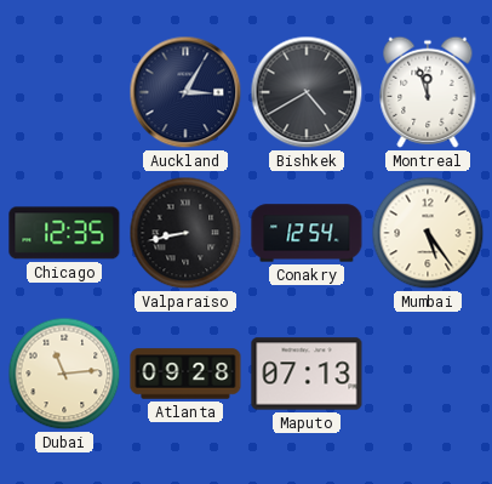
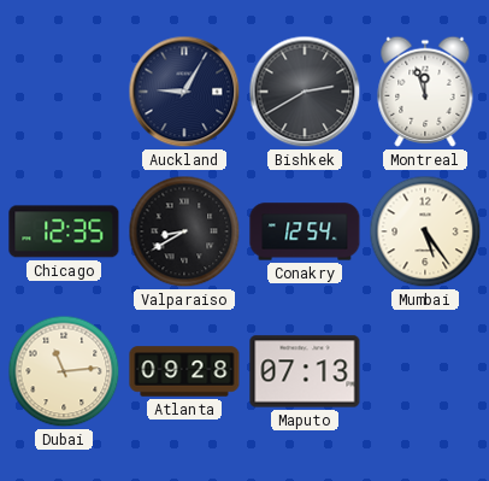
Auckland: 3:05 -> 9:05 (184, 92)
Bishkek: 4:40 -> 2:40 (305, 92)
Valparaiso: 8:43 -> 8:40 (184, 231)
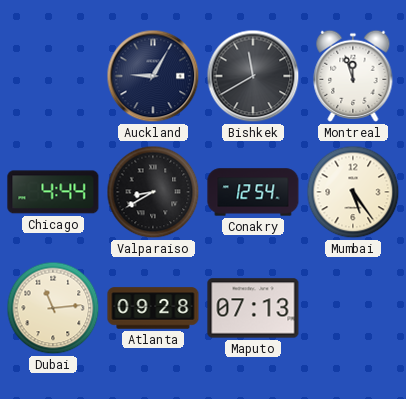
Bishkek: 2:40 -> 11:40 (253, 76)
Chicago: 12:35 -> 4:44 (53, 192)
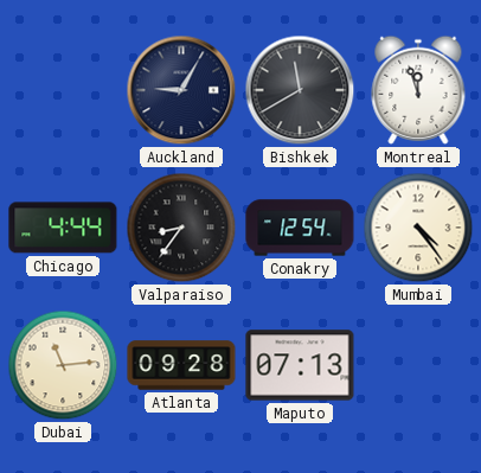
Valparaiso: 8:40 -> 8:36 (181, 228)
Mumbai: 5:24 -> 4:24 (418, 228)
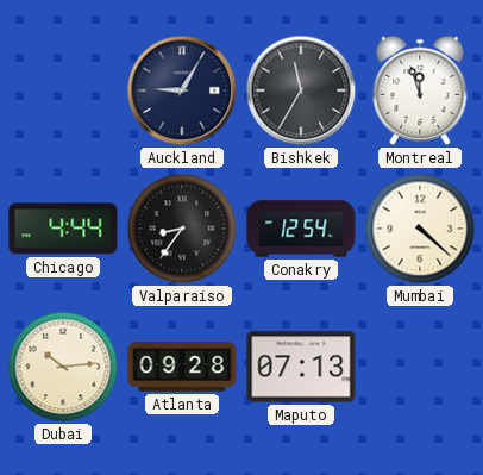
Bishkek: 11:40 -> 11:35 (301, 90)
Mumbai: 4:24 -> 4:22 (420, 229)
Dubai: 11:14 -> 10:14 (63, 367)
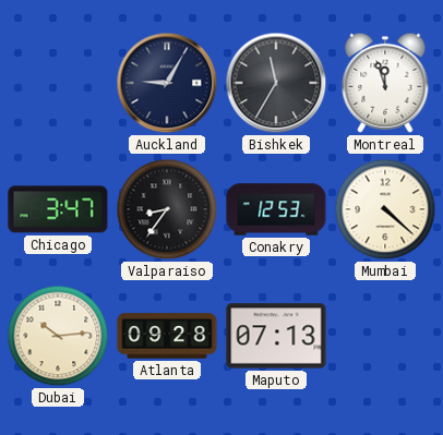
Chicago: 4:44 -> 3:47 (58, 209)
Conakry: 12:54 -> 12:53 (276, 209)
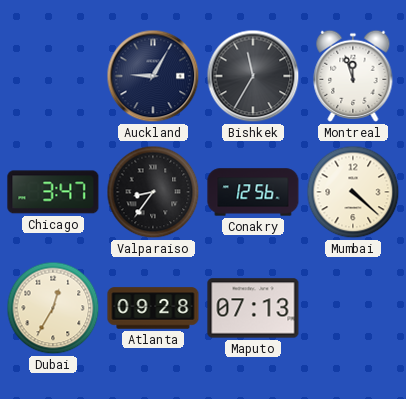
Conakry: 12:53 -> 12:56 (253, 192)
Dubai: 10:14 -> 12:35 (53, 308)
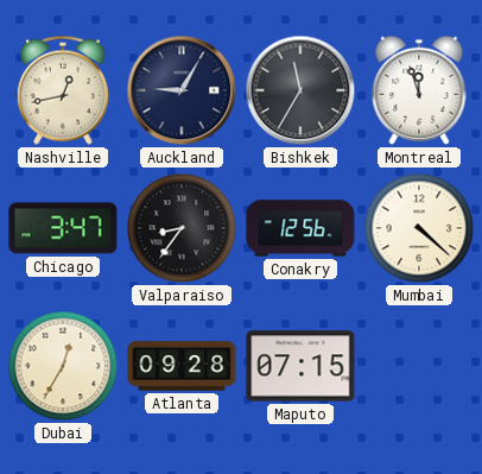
Nashville: none -> 12:43 (63, 90)
Maputo: 07:13 -> 07:15 (300, 366)
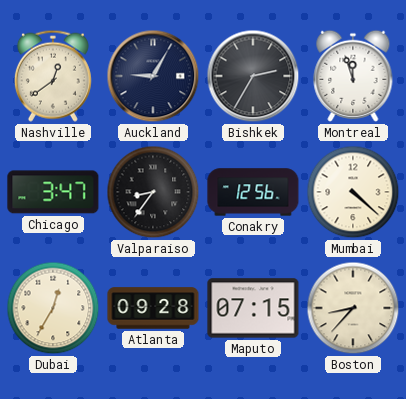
Nashville: 12:43 -> 12:39 (53, 76)
Bishkek: 11:35 -> 2:35 (253, 76)
Boston: none -> 8:37 (353, 308)
